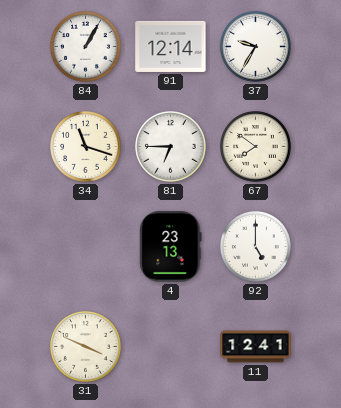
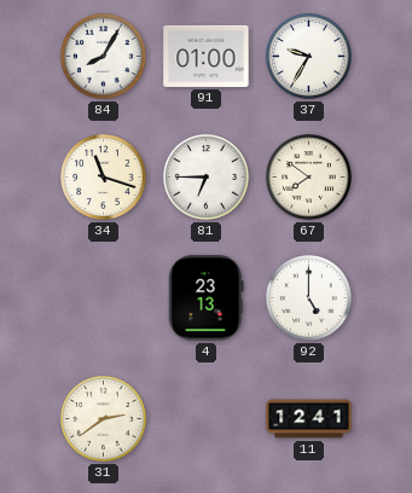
84: 1:05 -> 8:05 (104, 57)
91: 12:14 -> 01:00 (207, 56)
31: 3:49 -> 2:39 (104, 419)
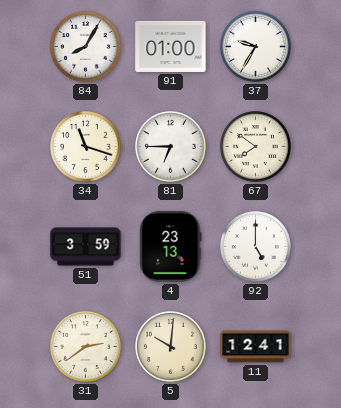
51: none -> 3:59 (86, 247)
5: none -> 10:01 (171, 347)
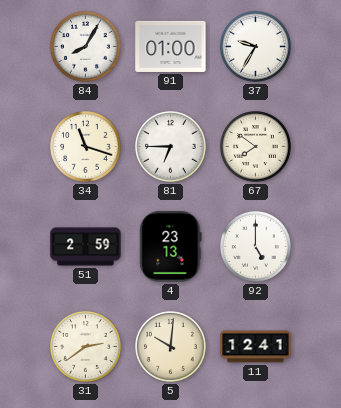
51: 3:59 -> 2:59 (86, 247)
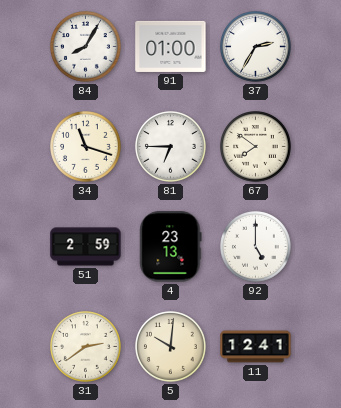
37: 9:35 -> 2:35 (256, 47)
